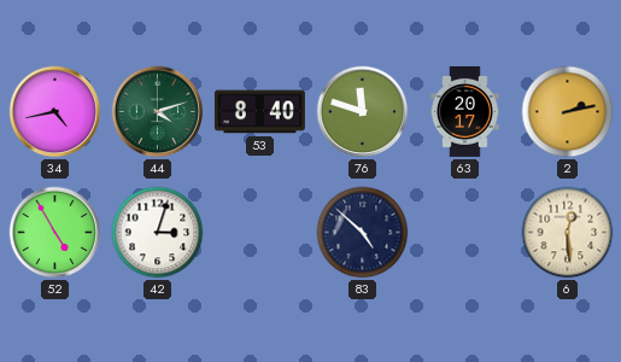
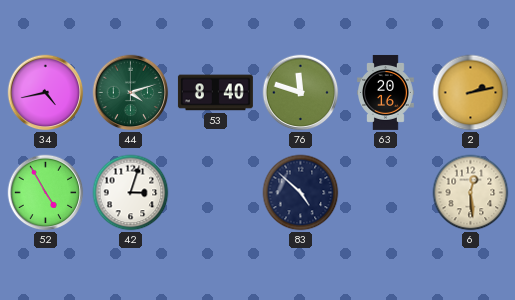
63: 20:17 -> 20:16 (386, 92)
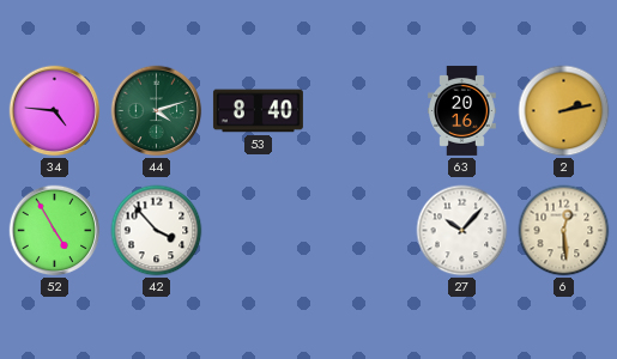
34: 4:43 -> 4:46 (55, 111)
76: 11:48 -> none (301, 93)
42: 3:03 -> 3:53 (157, 231)
83: 4:52 -> none (301, 193)
27: none -> 10:07 (462, 231)
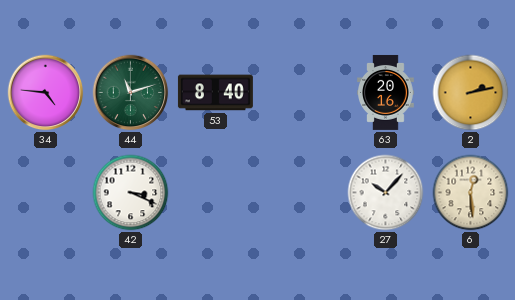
44: 4:12 -> 11:12 (131, 93)
52: 4:55 -> none (55, 231)
42: 3:53 -> 3:19 (131, 193)
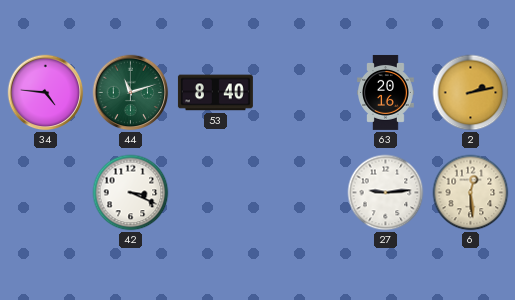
27: 10:07 -> 9:14 (386, 193)
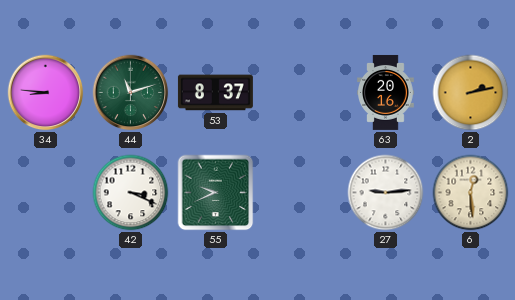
34: 4:46 -> 8:46 (46, 93)
53: 8:40 -> 8:37 (215, 93)
55: none -> 9:41 (216, 193)
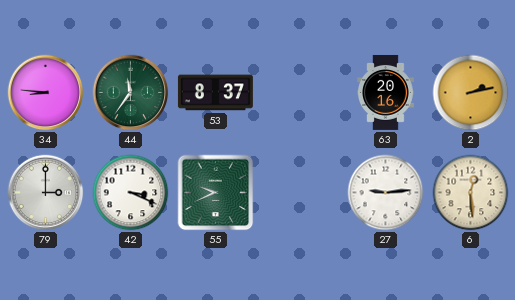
44: 11:12 -> 11:36 (131, 93)
79: none -> 3:00 (46, 193)
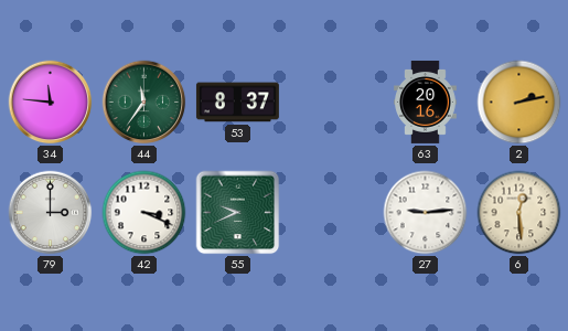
34: 8:46 -> 11:46 (51, 103)
